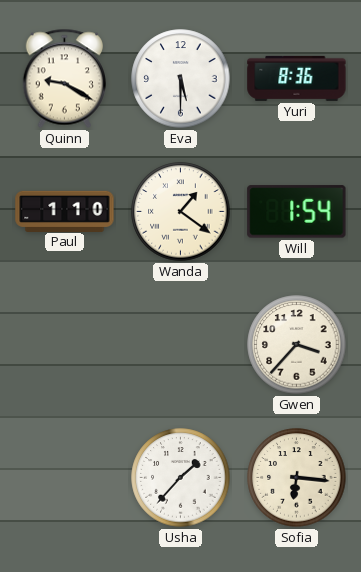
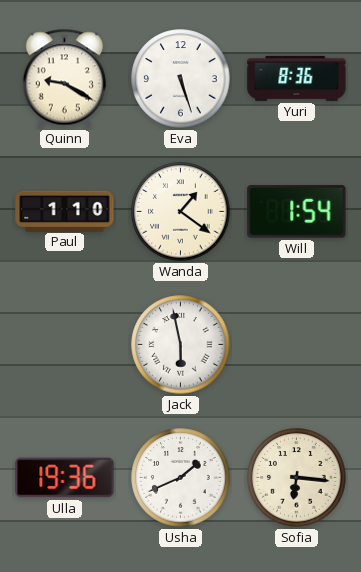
Eva: 5:30 -> 5:27 (181, 79)
Jack: none -> 5:58 (181, 345)
Gwen: 3:37 -> none (297, 345)
Ulla: none -> 19:36 (65, 478)
Usha: 1:37 -> 1:41 (181, 478)
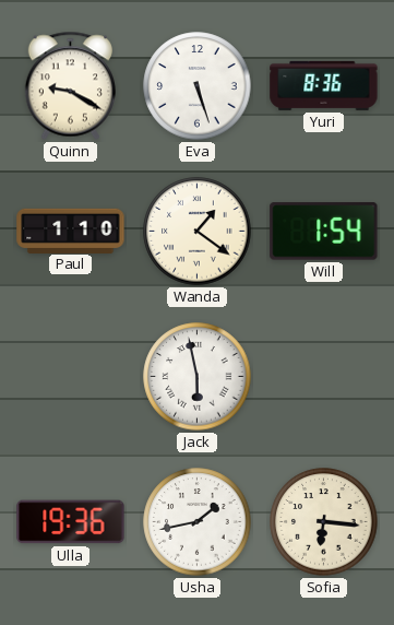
Usha: 1:41 -> 1:43 (198, 522)
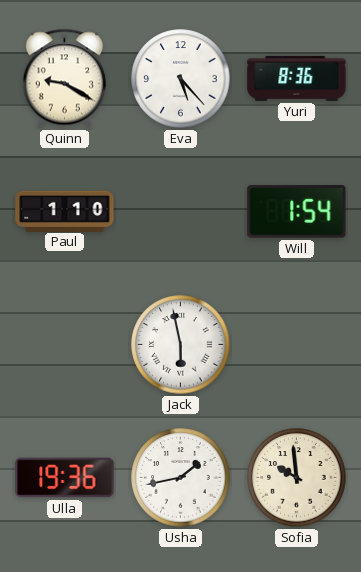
Eva: 5:27 -> 5:23 (181, 79)
Wanda: 1:21 -> none (198, 232)
Sofia: 6:16 -> 9:59 (297, 478)
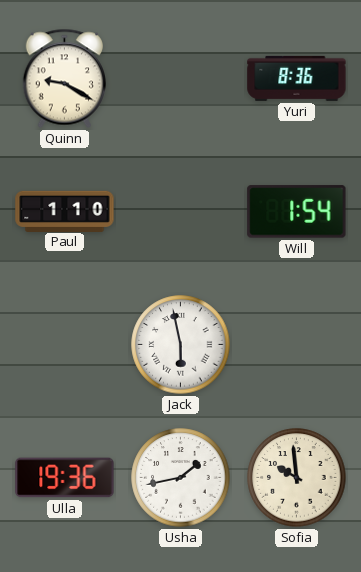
Eva: 5:23 -> none (181, 79)
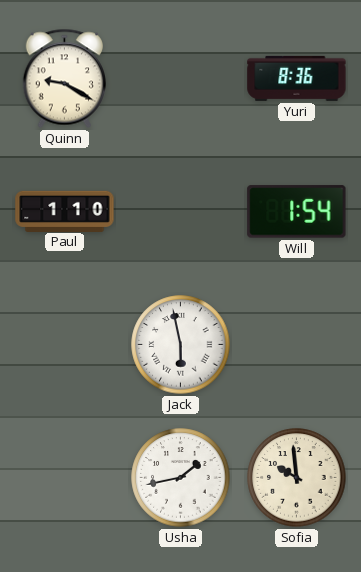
Ulla: 19:36 -> none (65, 478)
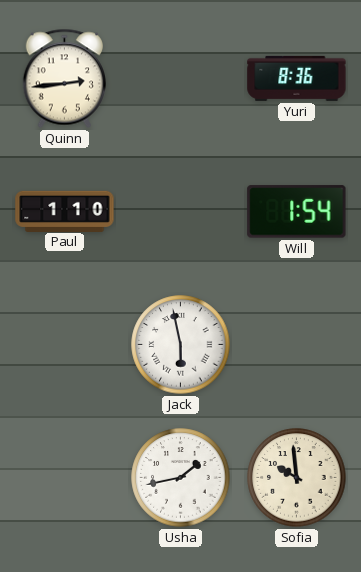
Quinn: 9:20 -> 2:44 (64, 79)
